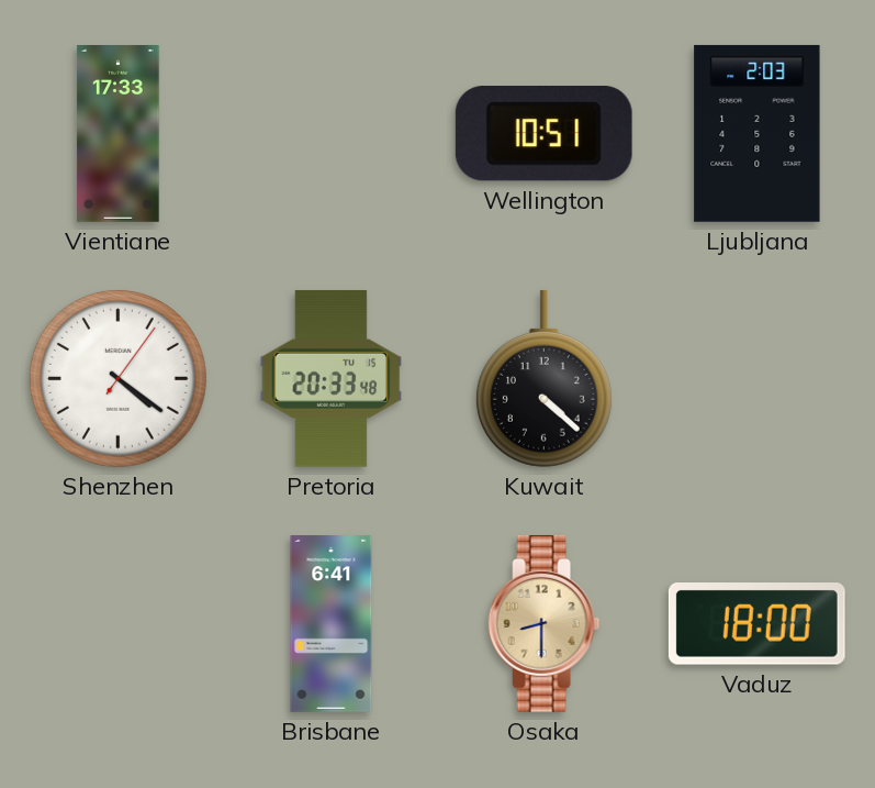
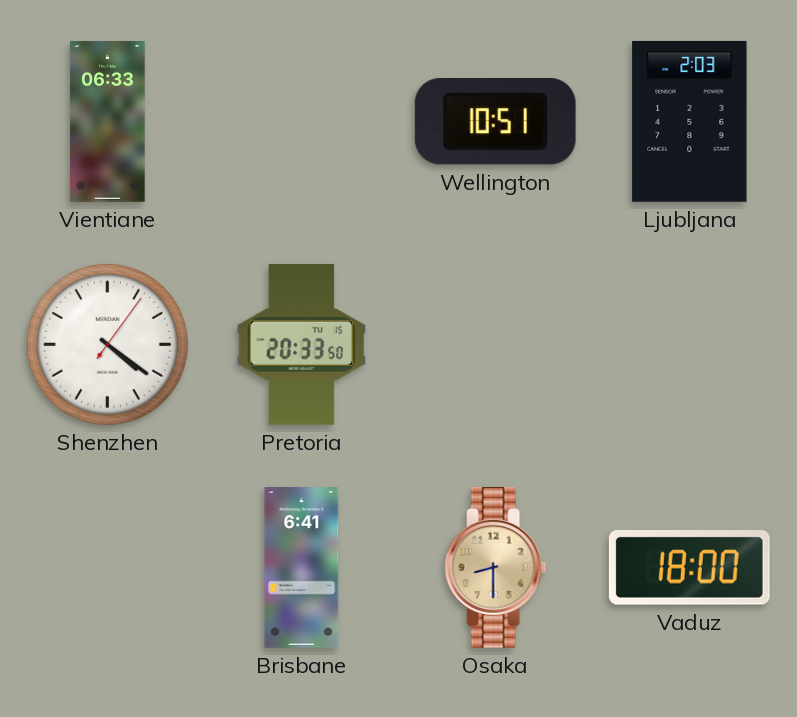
Vientiane: 17:33 -> 06:33 (108, 122)
Pretoria: 20:33:48 -> 20:33:50 (302, 344)
Kuwait: 4:22 -> none (543, 378)
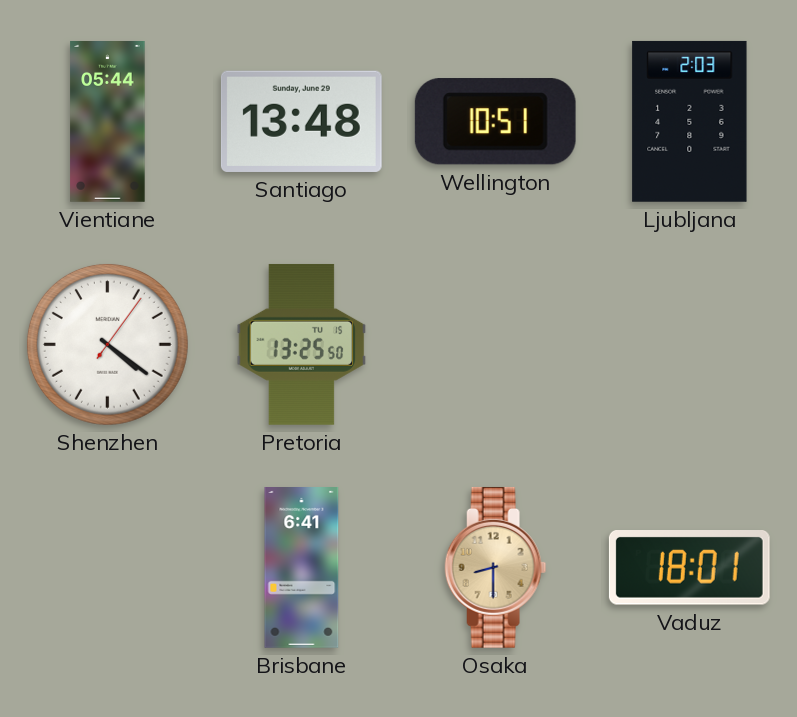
Vientiane: 06:33 -> 05:44 (108, 122)
Santiago: none -> 13:48 (301, 121)
Pretoria: 20:33 -> 13:25 (302, 344)
Vaduz: 18:00 -> 18:01 (689, 568)
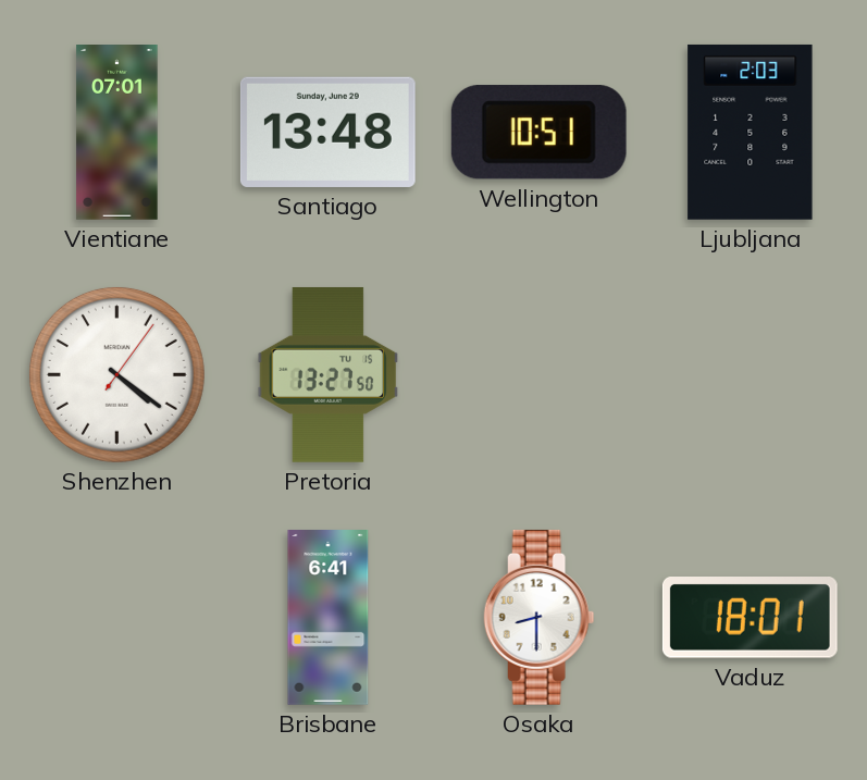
Vientiane: 05:44 -> 07:01 (117, 133)
Pretoria: 13:25 -> 13:27 (329, 374)
Osaka dial: champagne -> white (540, 617)
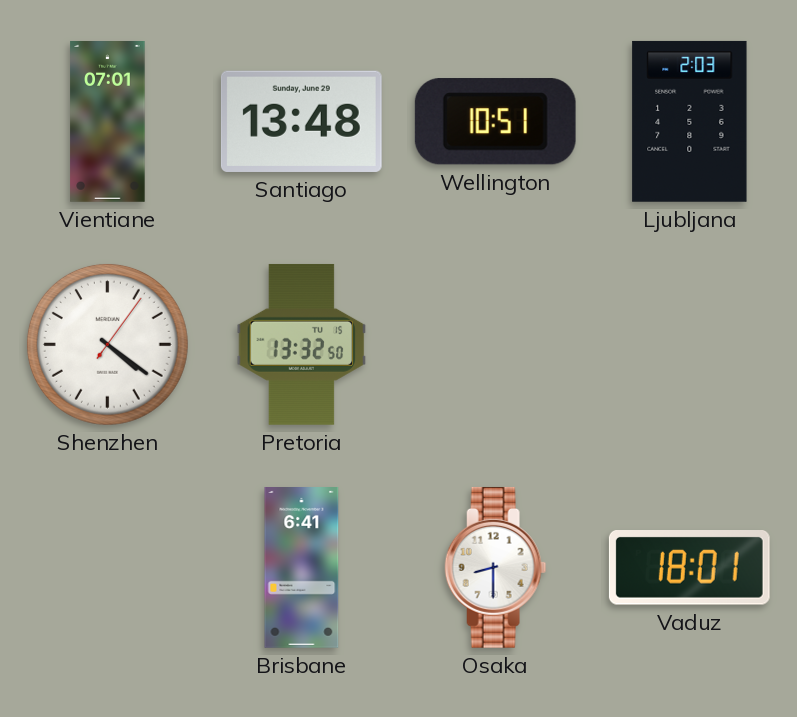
Pretoria: 13:27 -> 13:32 (302, 344)
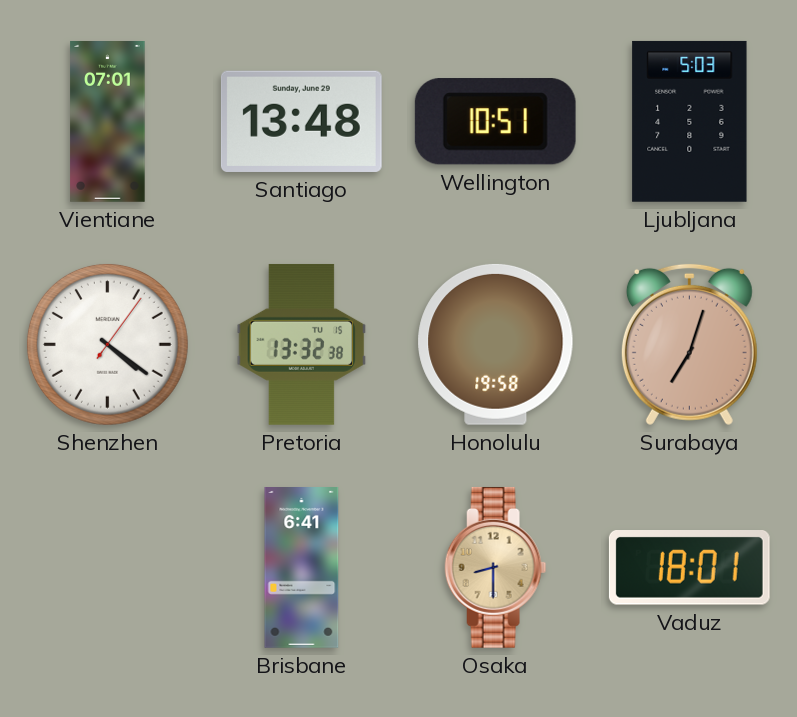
Ljubljana: 2:03 -> 5:03 (690, 121)
Pretoria: 13:32:50 -> 13:32:38 (302, 344)
Honolulu: none -> 19:58 (496, 344)
Surabaya: none -> 7:03 (689, 344)
Osaka dial: white -> champagne (496, 567)
